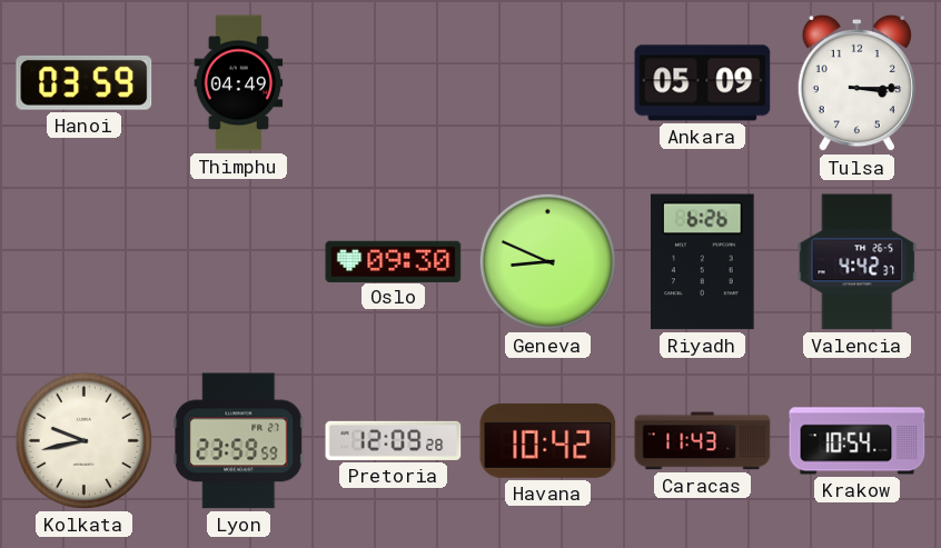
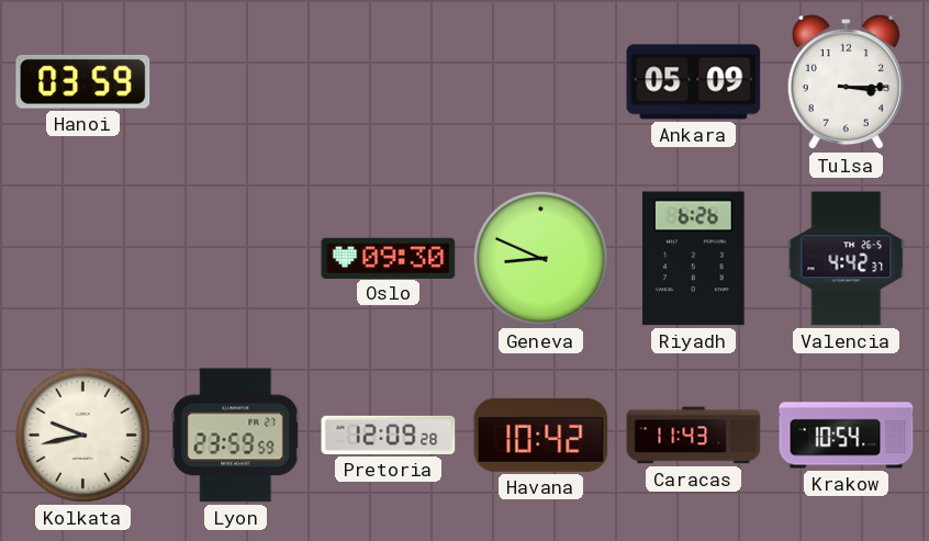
Thimphu: 04:49 -> none (239, 83)
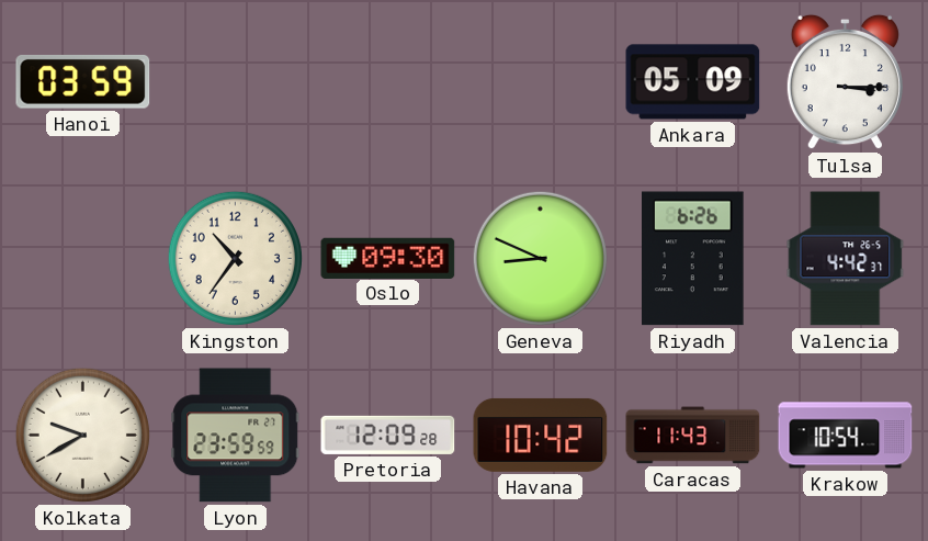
Kingston: none -> 10:36 (235, 258)
Kolkata: 9:43 -> 9:40 (82, 435)
